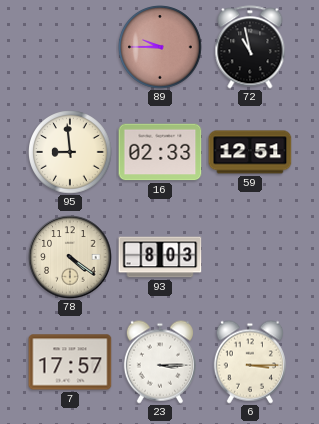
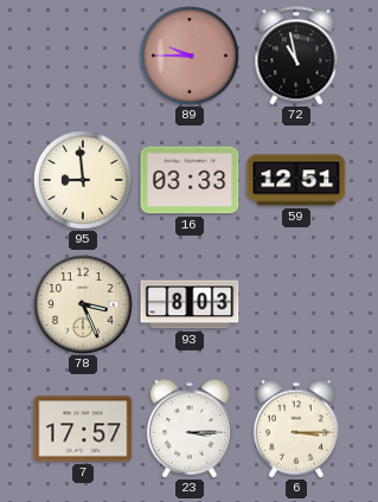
16: 02:33 -> 03:33 (190, 180)
78: 4:21 -> 3:26 (83, 304)
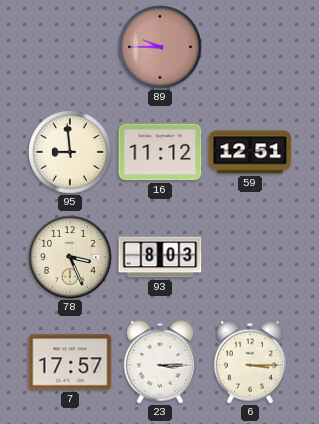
72: 10:58 -> none (296, 56)
16: 03:33 -> 11:12 (160, 152)
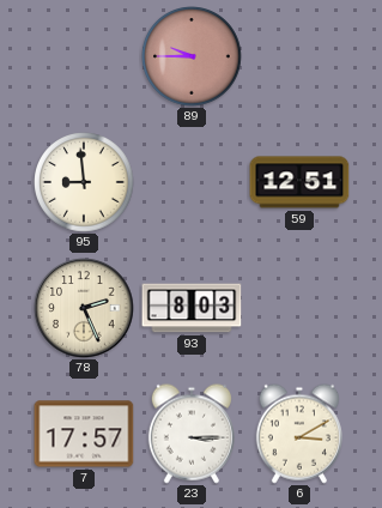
16: 11:12 -> none (160, 152)
78: 3:26 -> 2:26 (84, 308)
6: 3:15 -> 3:10 (299, 434)
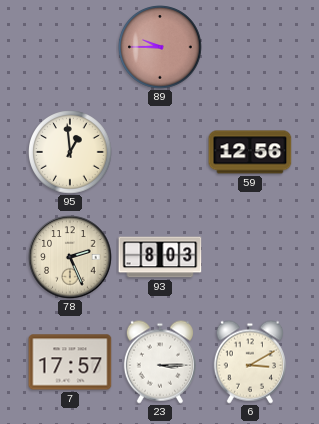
95: 8:59 -> 12:59 (70, 152)
59: 12:51 -> 12:56 (250, 152)
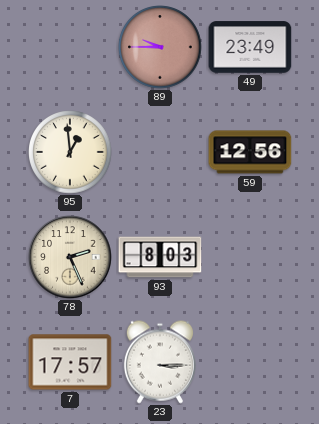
49: none -> 23:49 (250, 47)
6: 3:10 -> none (250, 362)
